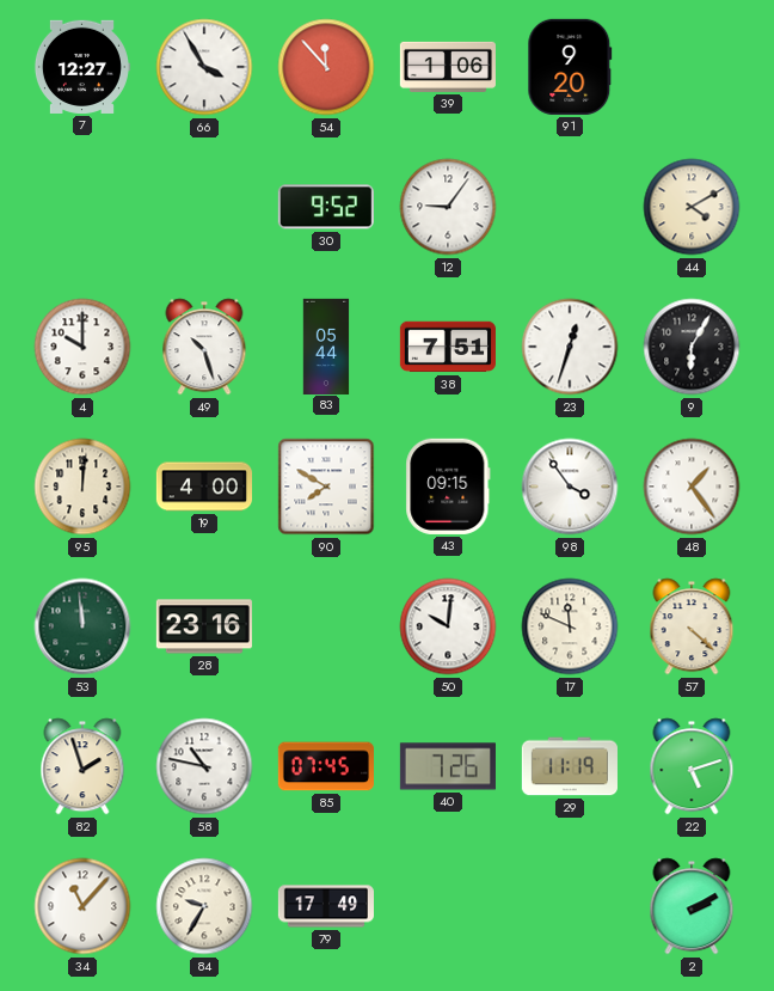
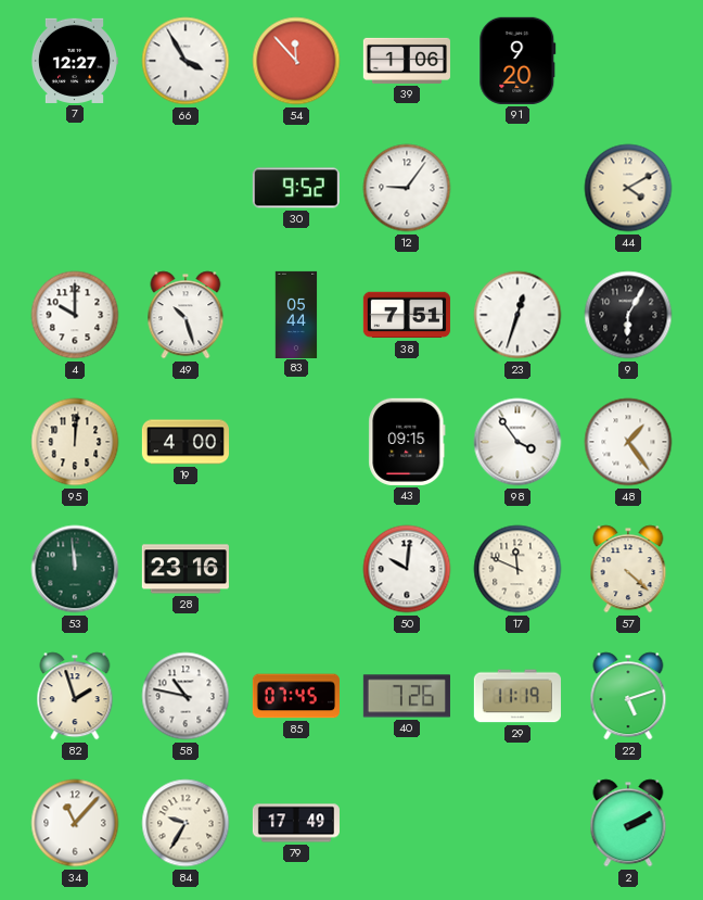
90: 7:50 -> none (326, 487)
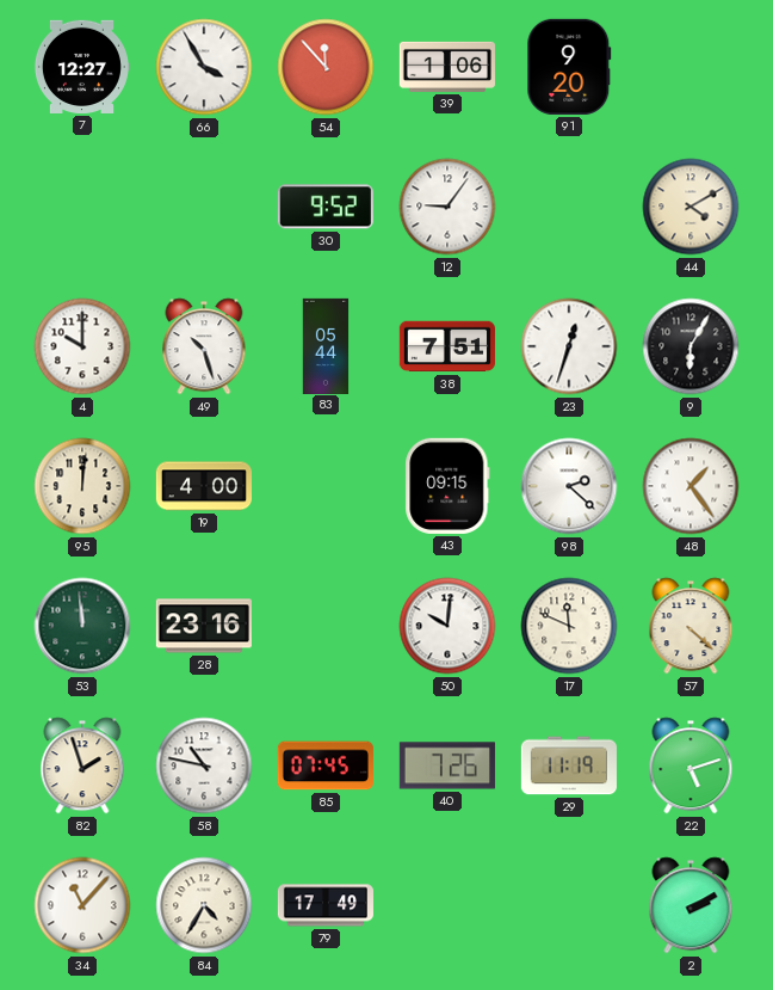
98: 3:54 -> 2:22 (569, 486)
84: 9:35 -> 4:35 (204, 905)
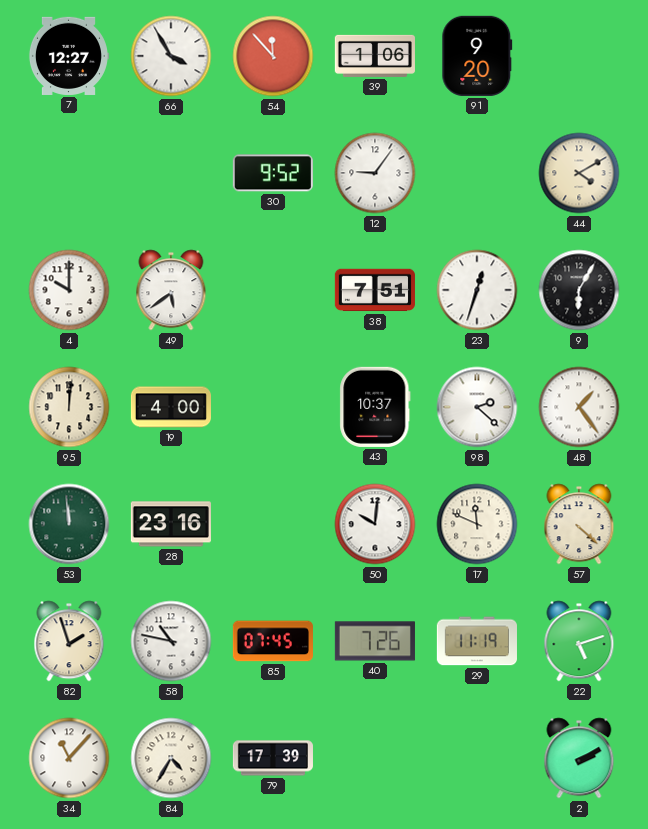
49: 10:27 -> 5:39 (171, 290)
83: 05:44 -> none (326, 345)
43: 09:15 -> 10:37 (375, 407)
79: 17:49 -> 17:39 (273, 758)
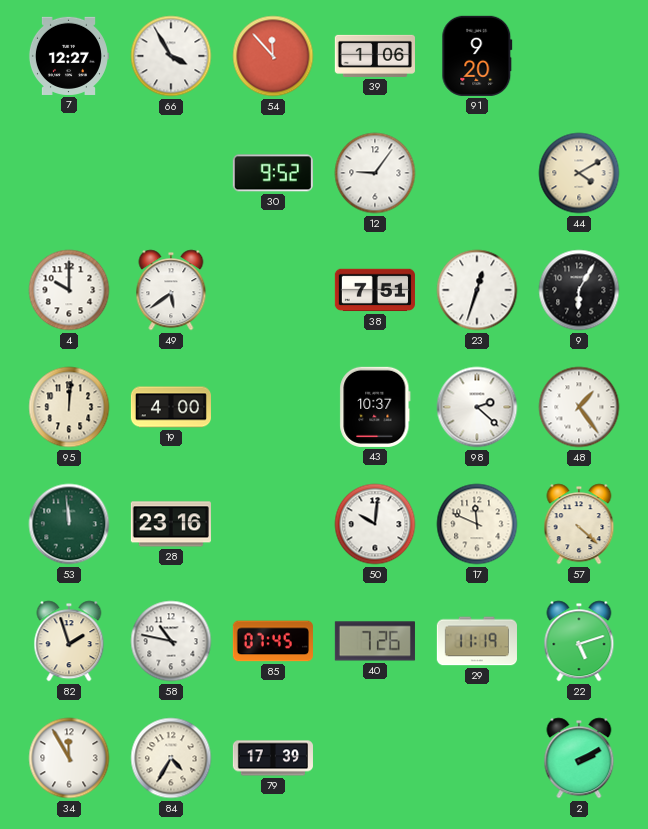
34: 11:07 -> 11:55 (69, 758)
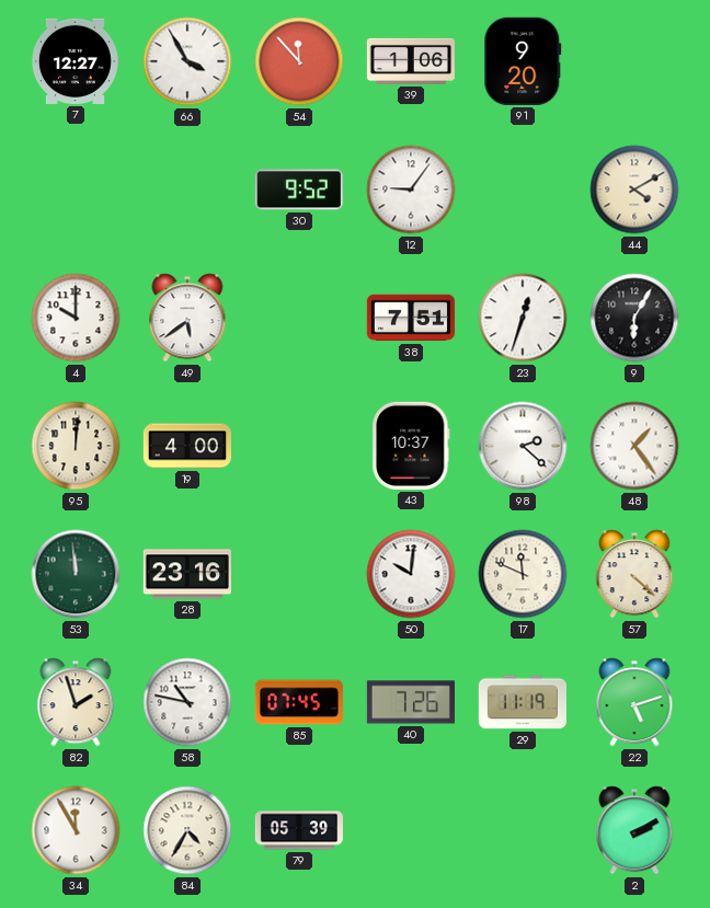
79: 17:39 -> 05:39 (299, 830)
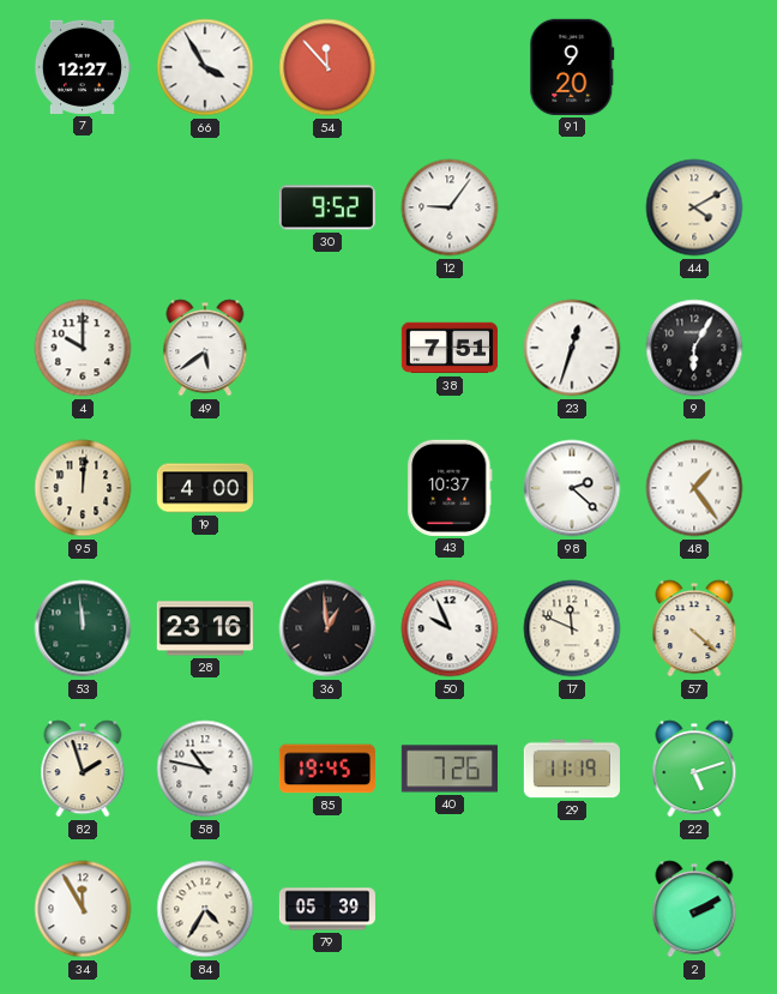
39: 1:06 -> none (411, 61)
36: none -> 12:59 (327, 628)
50: 10:01 -> 9:56 (450, 628)
85: 07:45 -> 19:45 (327, 769)
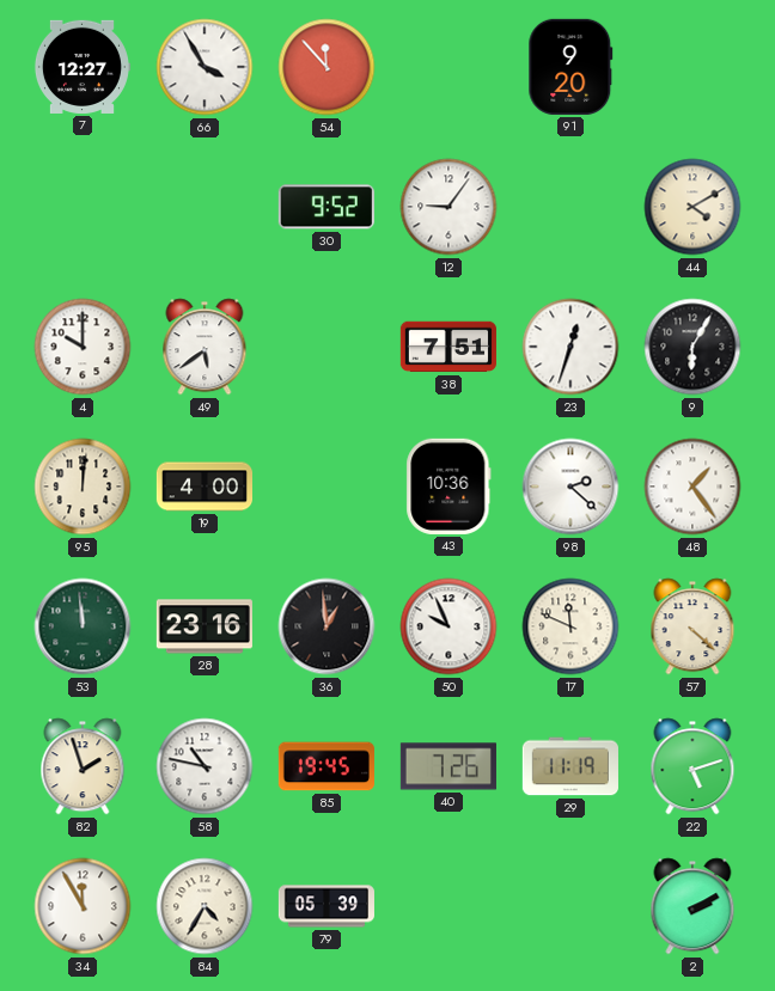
43: 10:37 -> 10:36 (448, 487)
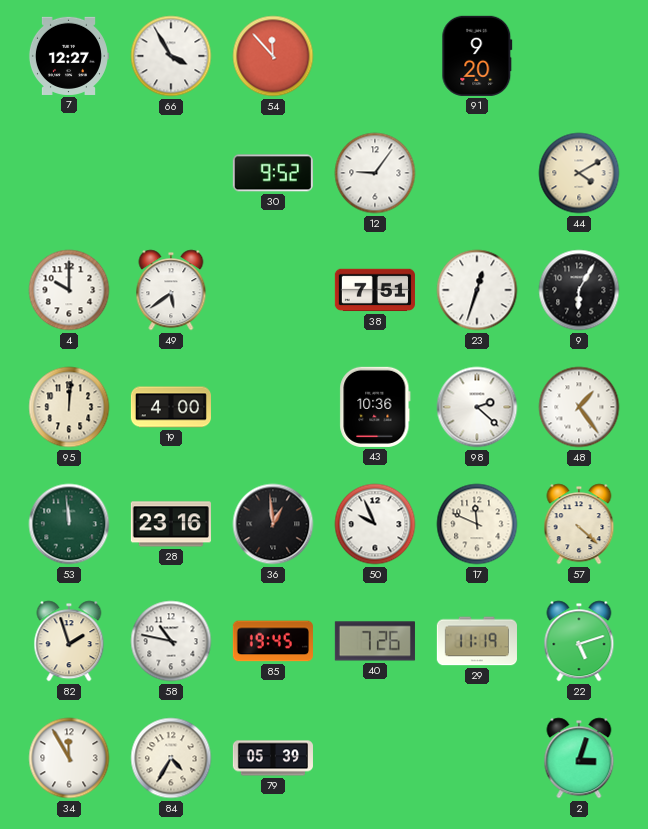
2: 2:10 -> 3:03 (579, 758)
